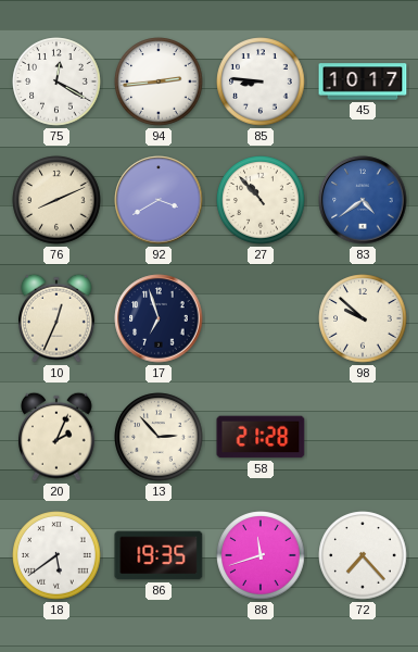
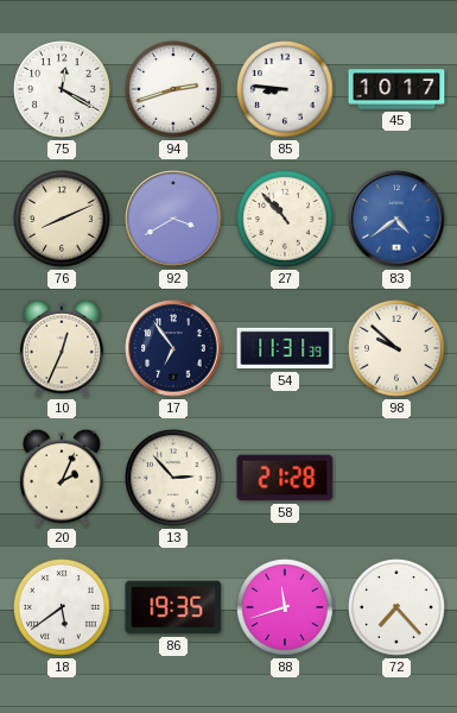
94: 2:44 -> 2:42 (173, 89)
17: 6:57 -> 6:54 (173, 348)
54: none -> 11:31 (285, 348)
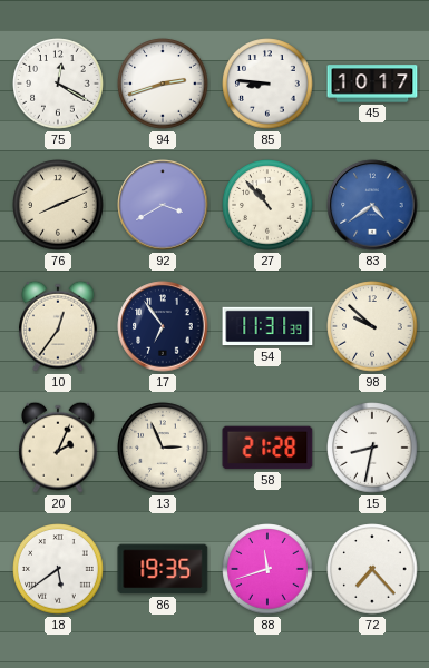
10: 12:34 -> 12:36 (59, 326)
13: 2:53 -> 2:56 (163, 448)
15: none -> 8:32 (372, 448)
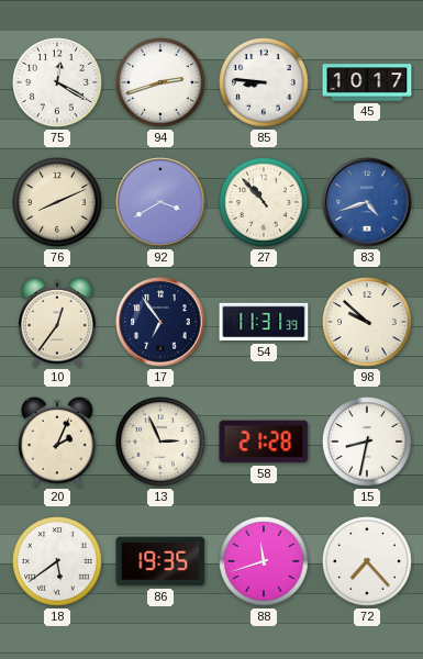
83: 4:39 -> 4:42 (367, 202)
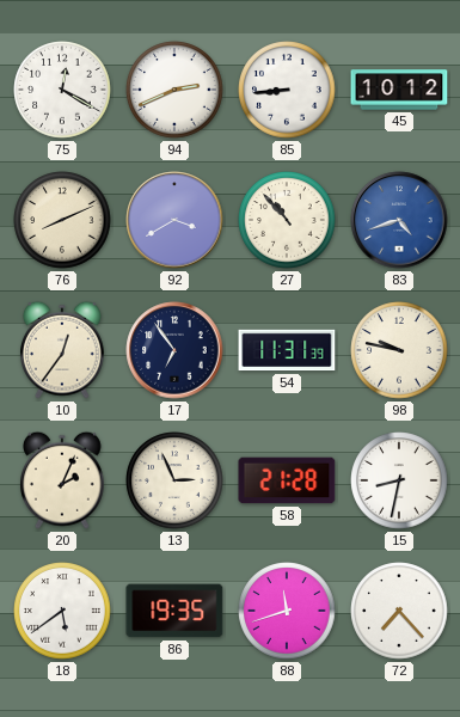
94: 2:42 -> 2:41 (174, 90)
85: 8:46 -> 8:44 (287, 90)
45: 10:17 -> 10:12 (399, 90)
98: 9:52 -> 9:47 (399, 350)
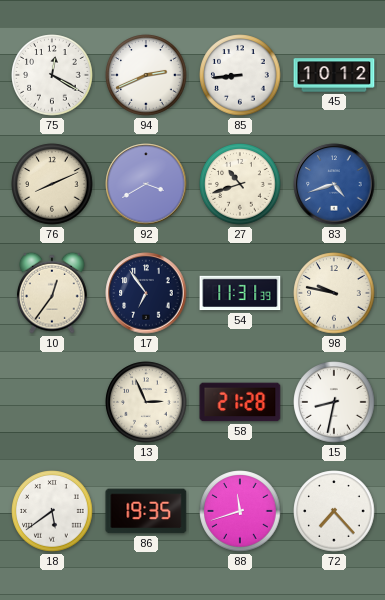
27: 10:53 -> 10:42 (240, 184)
20: 2:04 -> none (63, 480)
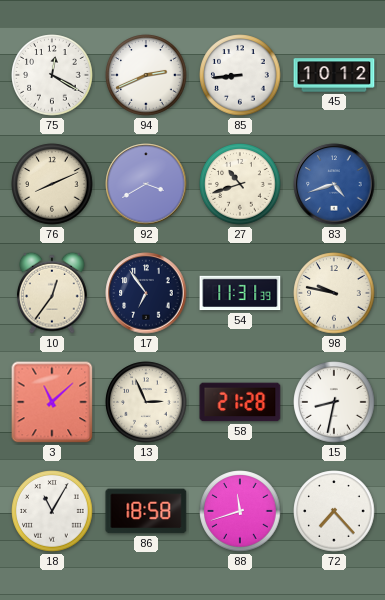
3: none -> 11:08 (52, 402)
18: 5:39 -> 11:05 (52, 511)
86: 19:35 -> 18:58 (146, 511)
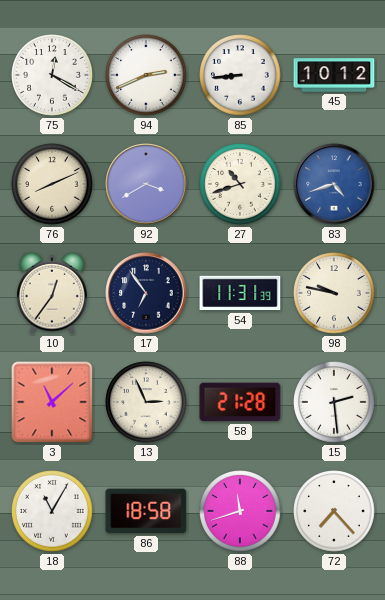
15: 8:32 -> 2:29 (334, 402)
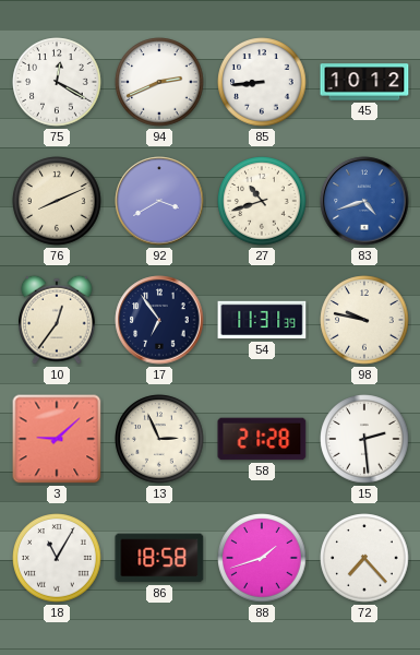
3: 11:08 -> 9:08 (57, 439)
88: 11:42 -> 1:42 (262, 558)
